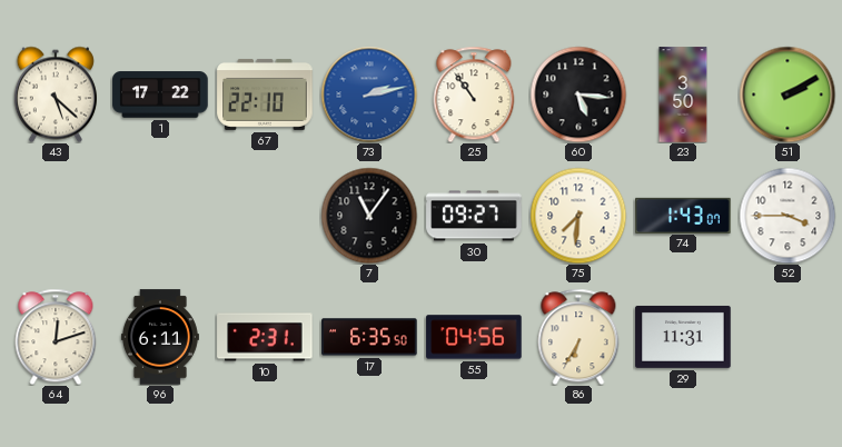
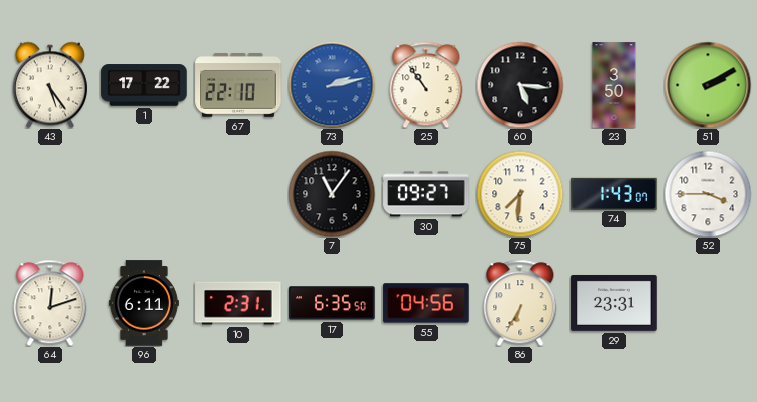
43: 5:22 -> 5:24 (50, 85)
29: 11:31 -> 23:31 (614, 303)
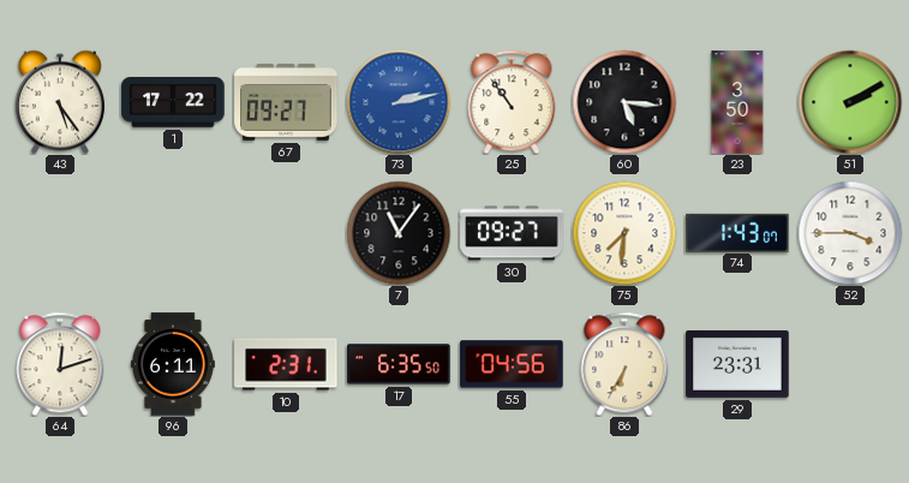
67: 22:10 -> 09:27 (286, 102)
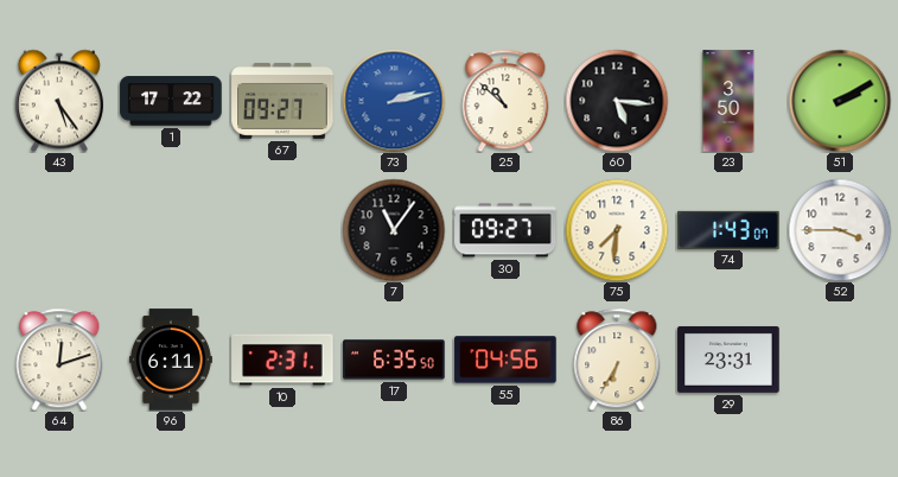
25: 10:54 -> 10:52 (505, 101)
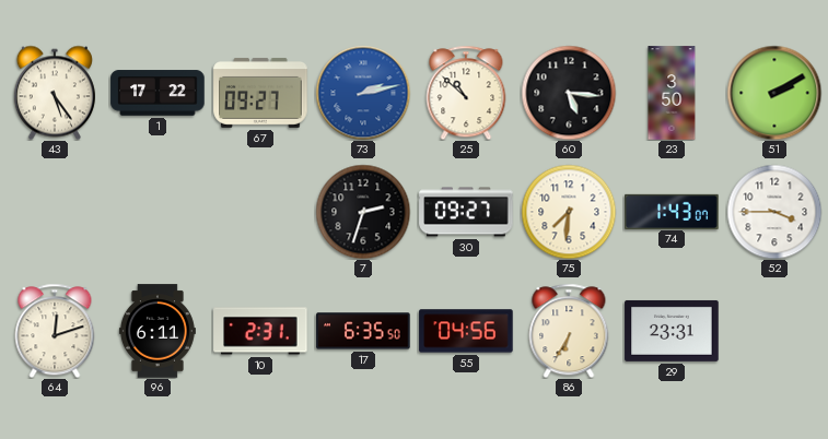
7: 11:06 -> 2:33 (363, 212)
